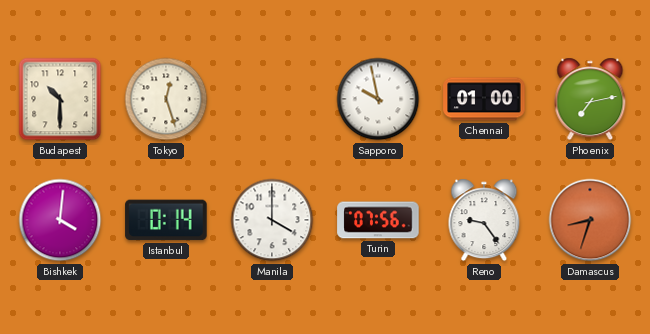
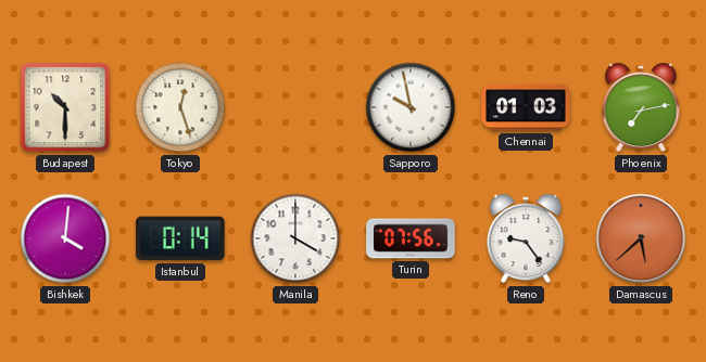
Chennai: 01:00 -> 01:03 (526, 107)
Damascus: 8:33 -> 5:38 (641, 238)
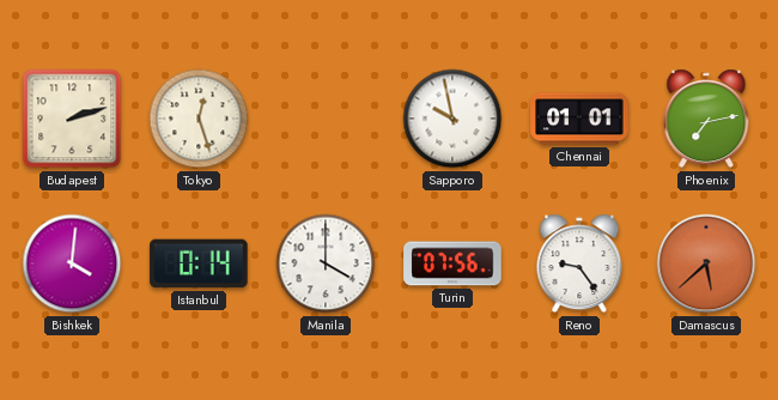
Budapest: 10:30 -> 2:12 (72, 119)
Chennai: 01:03 -> 01:01 (579, 119)
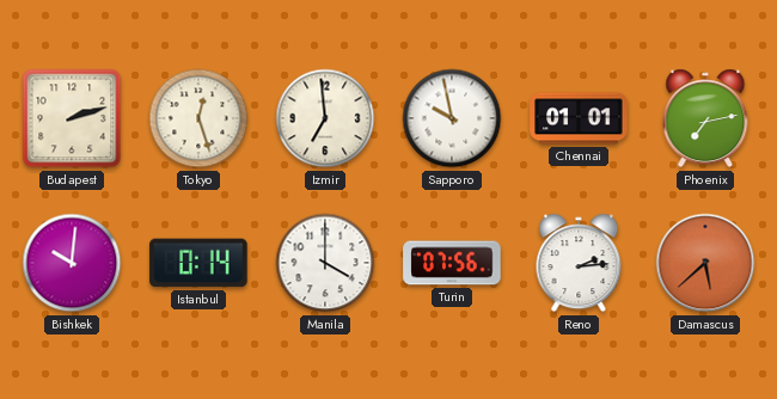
Izmir: none -> 6:59 (325, 118)
Bishkek: 4:01 -> 10:01 (72, 263)
Reno: 9:24 -> 2:14 (579, 263)
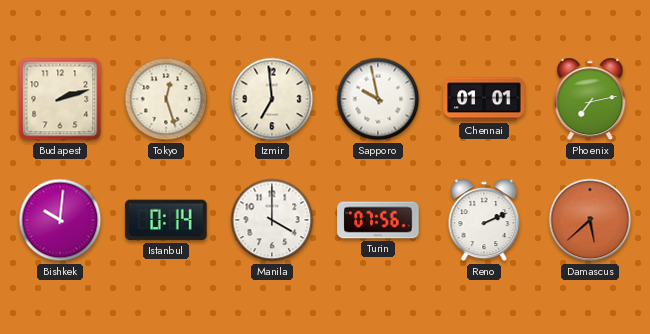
Reno: 2:14 -> 2:11 (484, 220)
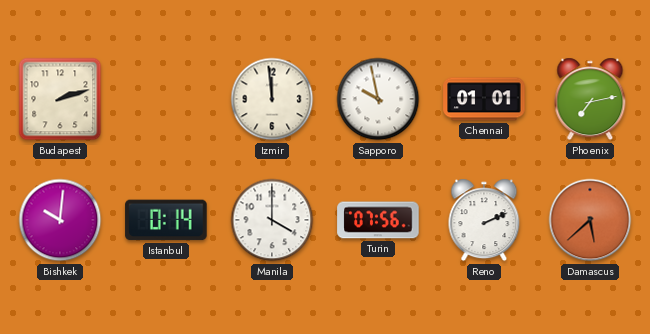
Tokyo: 12:27 -> none (166, 99)
Izmir: 6:59 -> 11:59 (272, 99)
